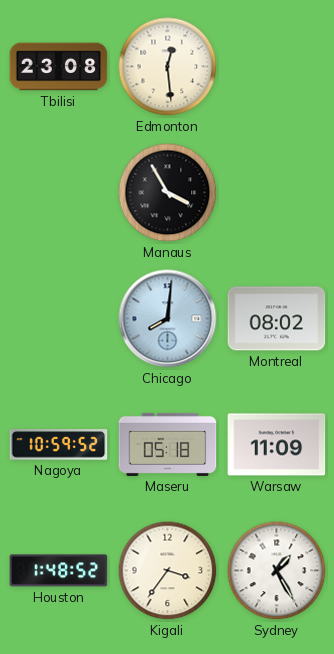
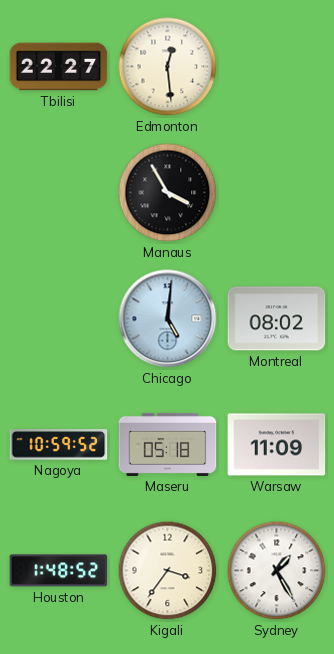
Tbilisi: 23:08 -> 22:27 (59, 67)
Chicago: 8:01 -> 5:01 (168, 319)
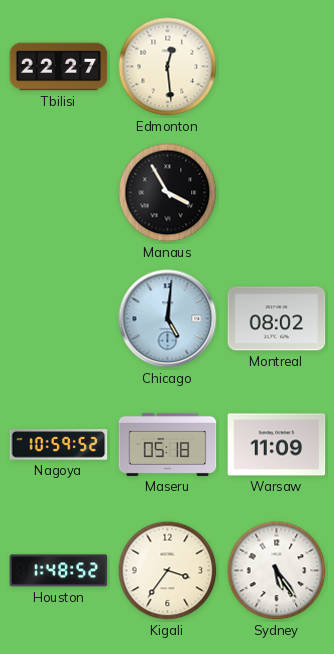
Sydney: 1:25 -> 5:24 (277, 571)
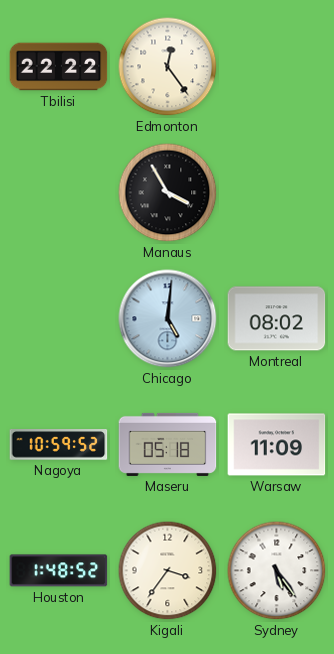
Tbilisi: 22:27 -> 22:22 (59, 67)
Edmonton: 12:29 -> 12:24 (168, 67)
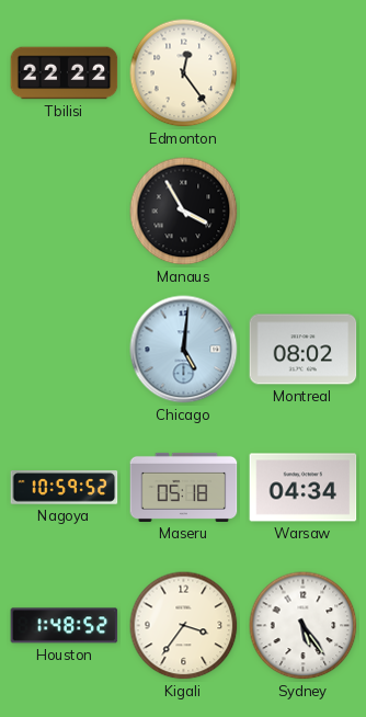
Warsaw: 11:09 -> 04:34 (304, 488)
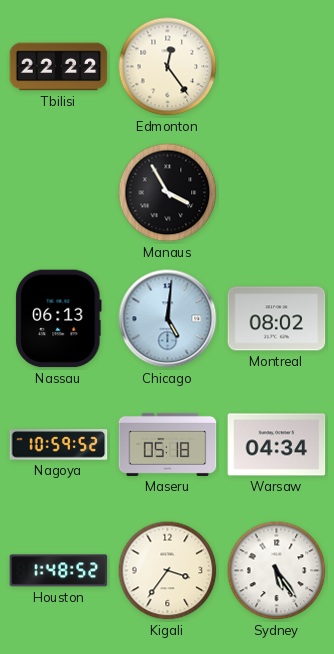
Nassau: none -> 06:13 (59, 319)
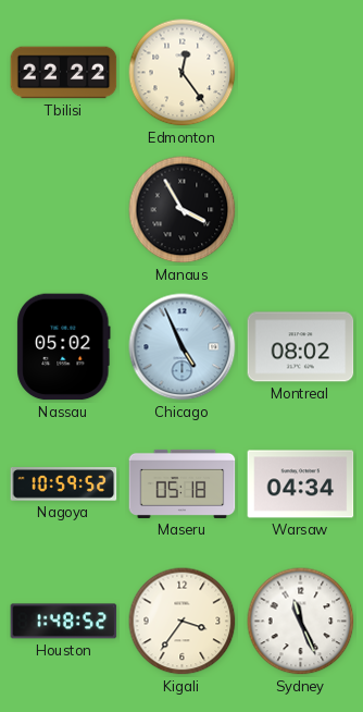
Nassau: 06:13 -> 05:02 (64, 347)
Chicago: 5:01 -> 4:56 (183, 347)
Sydney: 5:24 -> 11:26 (301, 622)
